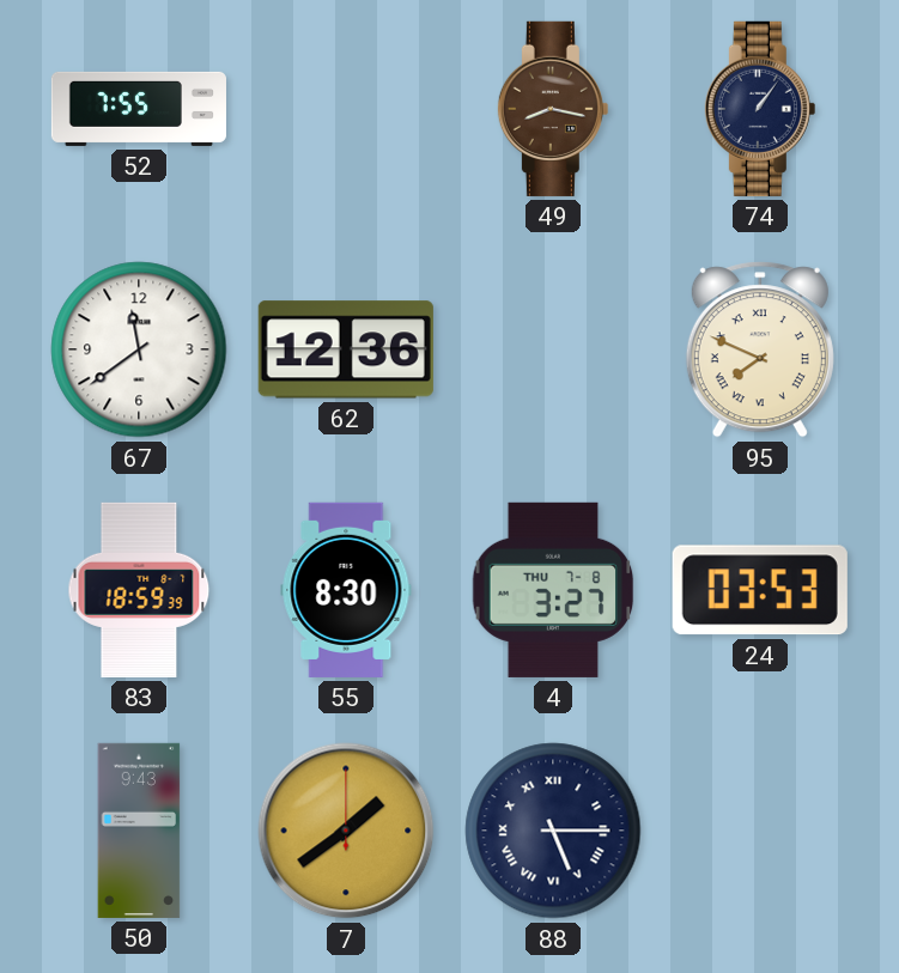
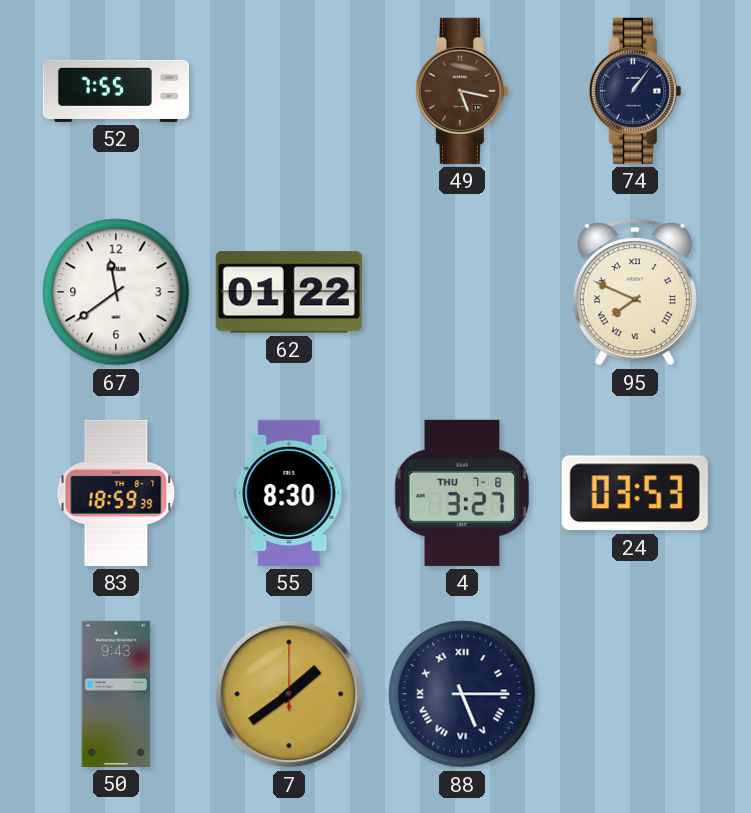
49: 8:17 -> 5:17 (462, 91)
62: 12:36 -> 01:22 (289, 292)
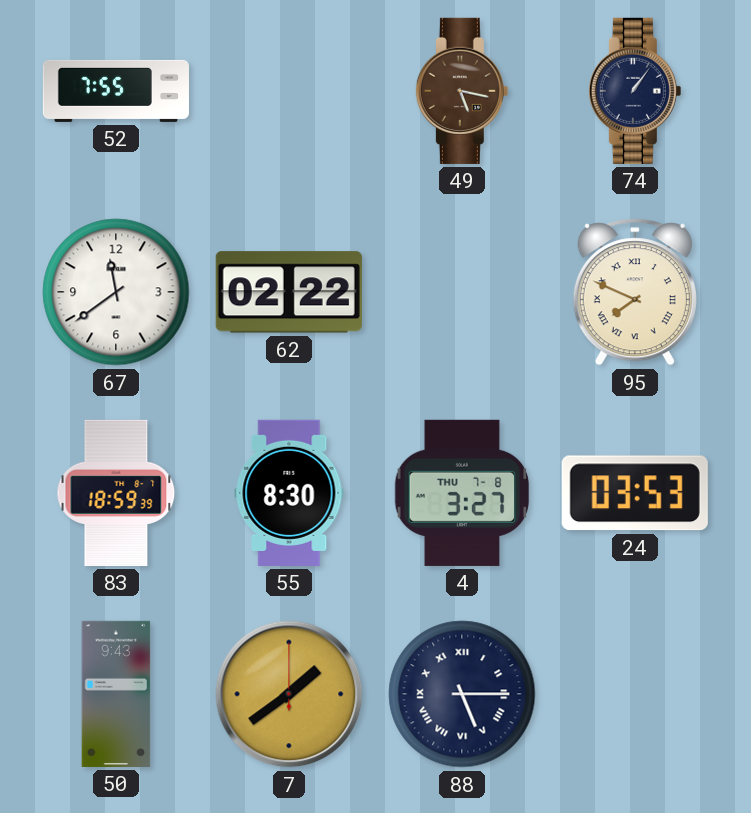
62: 01:22 -> 02:22 (289, 292)
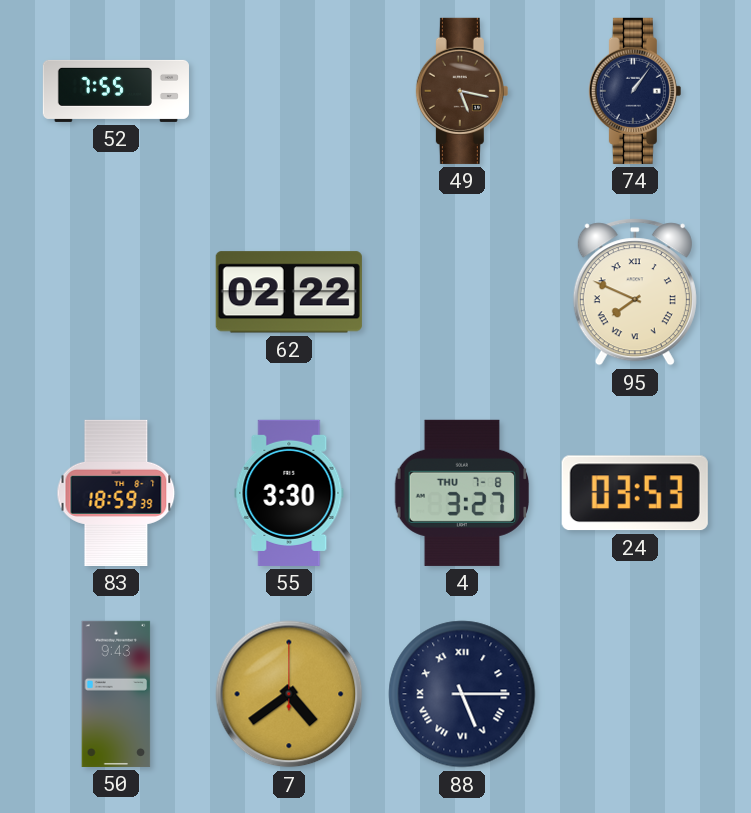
67: 11:39 -> none (116, 292)
55: 8:30 -> 3:30 (289, 493)
7: 1:39 -> 4:39 (289, 694)
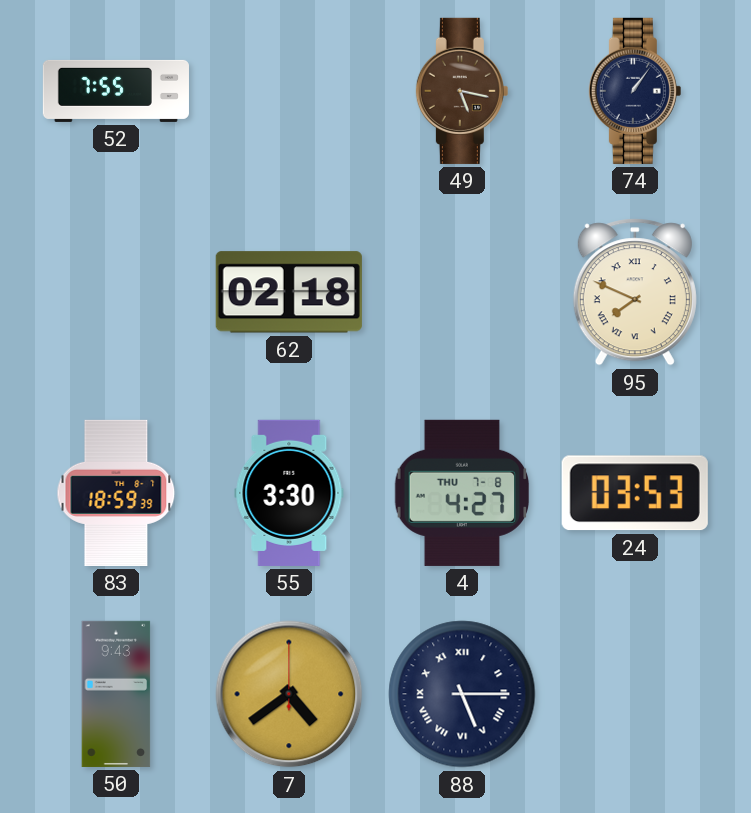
62: 02:22 -> 02:18 (289, 292)
4: 3:27 -> 4:27 (462, 493)
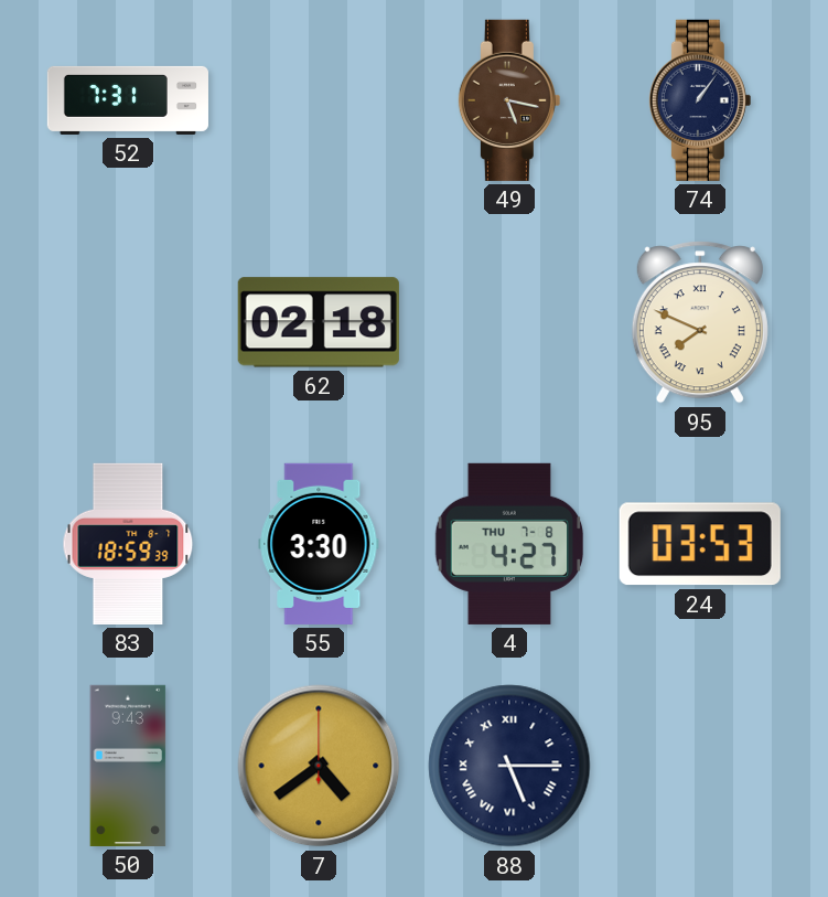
52: 7:55 -> 7:31 (128, 100)
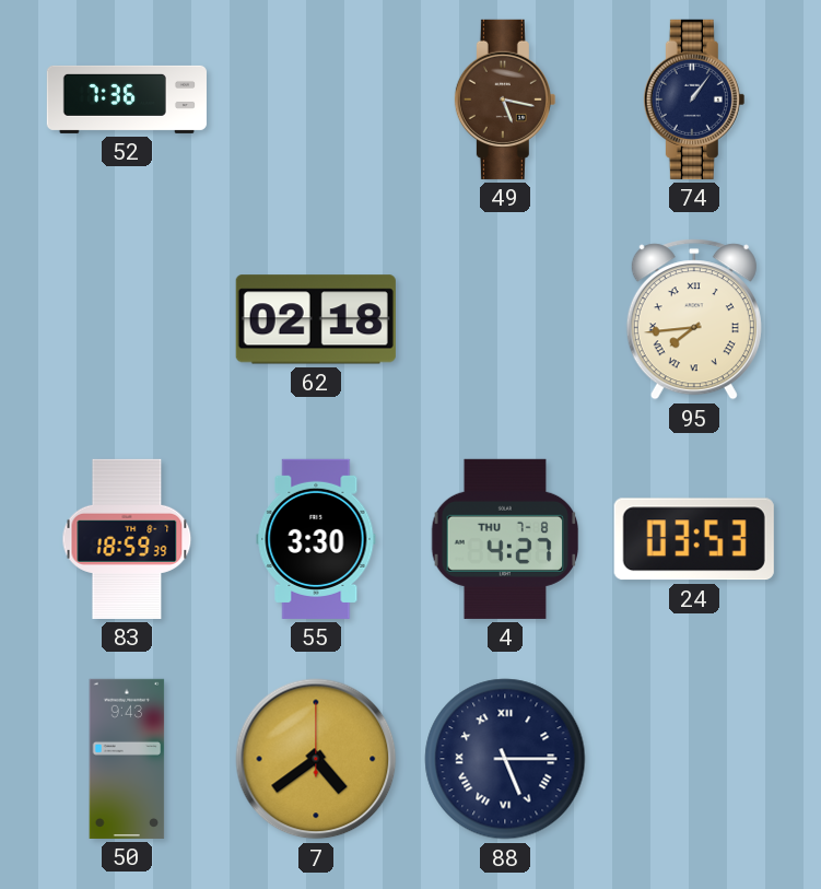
52: 7:31 -> 7:36 (127, 100)
95: 7:49 -> 7:44 (694, 319)
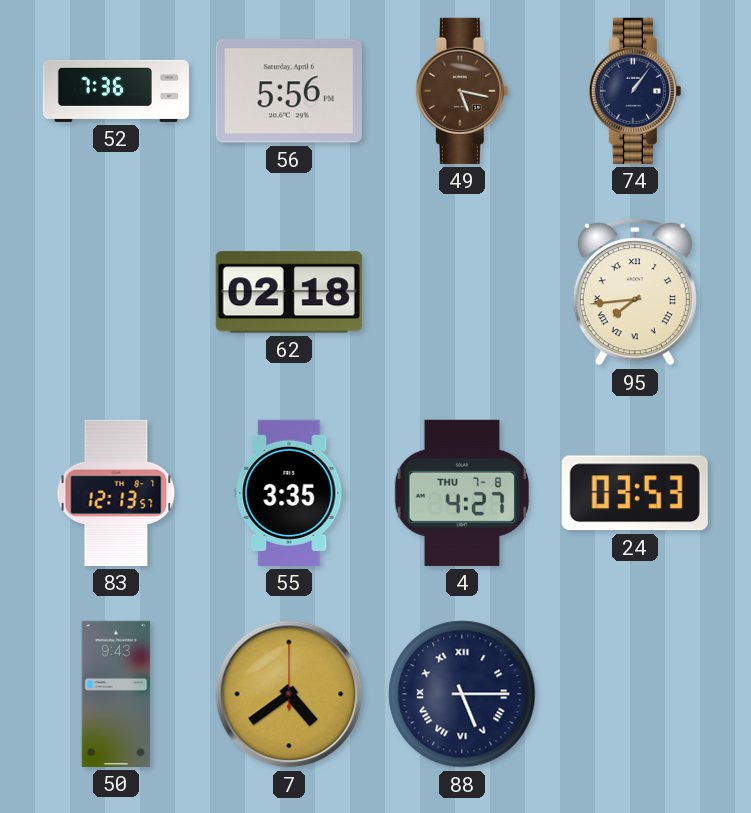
56: none -> 5:56 (289, 91)
83: 18:59 -> 12:13 (116, 493)
55: 3:30 -> 3:35 (289, 493)
